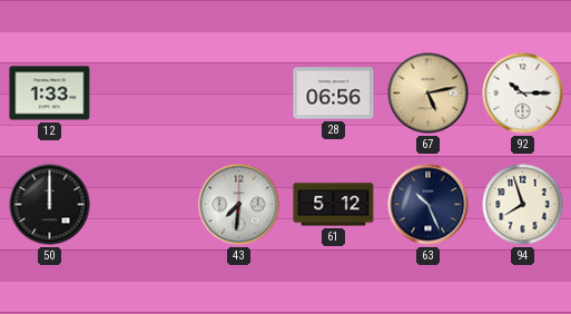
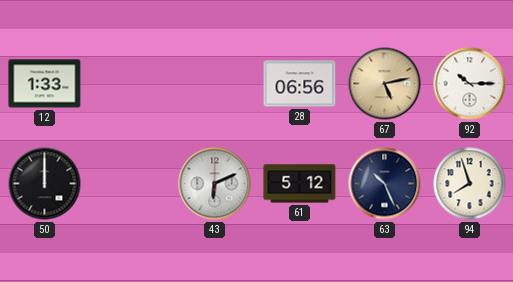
43: 7:31 -> 6:11 (215, 184)
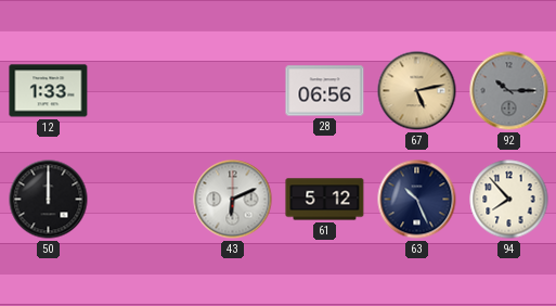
92 dial: white -> grey (509, 91)
94: 7:57 -> 7:53 (509, 200)
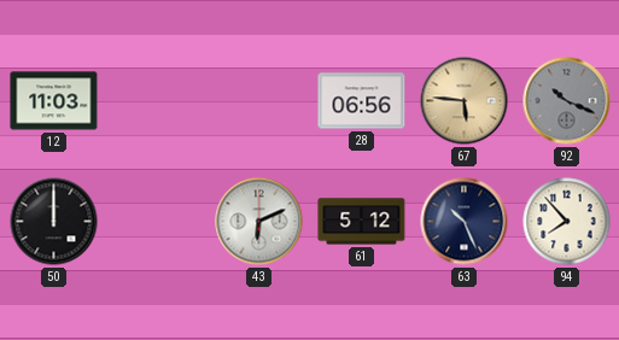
12: 1:33 -> 11:03 (54, 101)
67: 5:13 -> 5:46 (465, 101)
92: 10:15 -> 10:19 (567, 101)
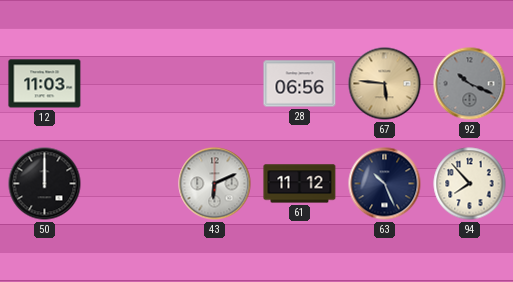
61: 5:12 -> 11:12 (300, 184)
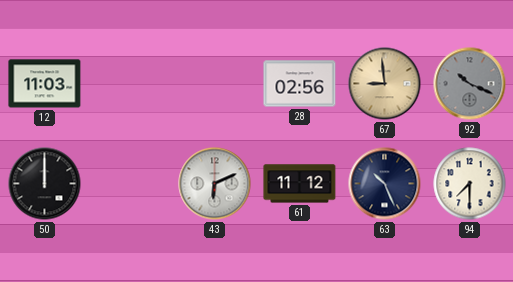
28: 06:56 -> 02:56 (300, 84)
67: 5:46 -> 8:59 (385, 84)
94: 7:53 -> 7:30 (470, 184)
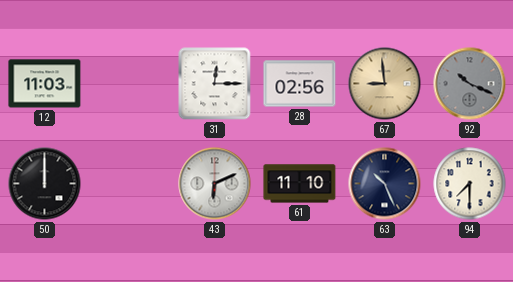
31: none -> 12:15 (215, 84)
61: 11:12 -> 11:10 (300, 184)
